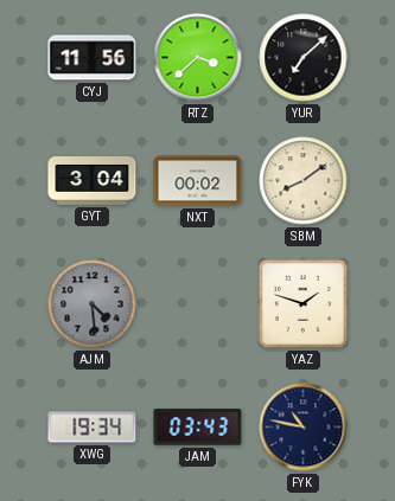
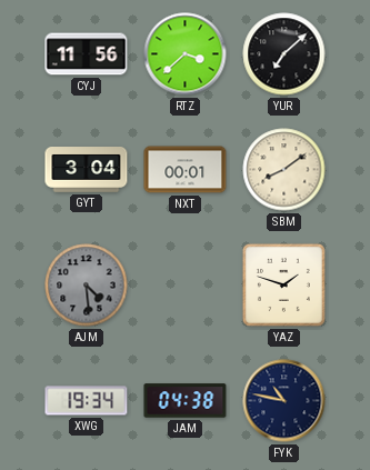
NXT: 00:02 -> 00:01 (186, 170)
JAM: 03:43 -> 04:38 (186, 401)
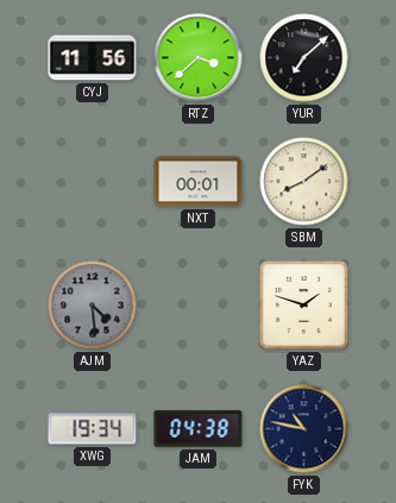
GYT: 3:04 -> none (87, 170)
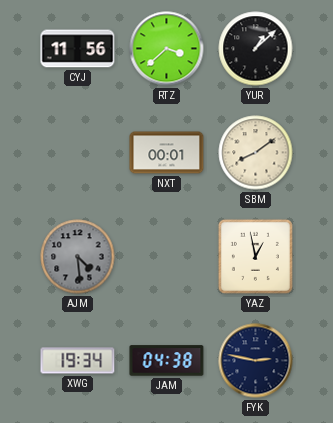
YUR: 7:08 -> 1:08 (256, 49)
YAZ: 1:48 -> 12:58 (255, 256)
FYK: 10:47 -> 2:47 (256, 361)
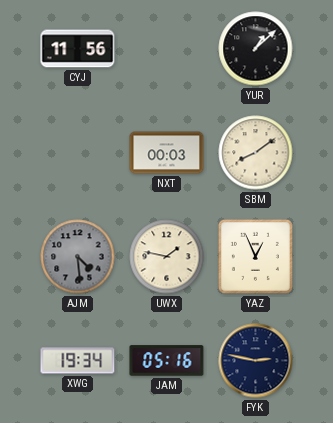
RTZ: 3:38 -> none (167, 49)
NXT: 00:01 -> 00:03 (167, 153)
UWX: none -> 1:47 (167, 257)
YAZ: 12:58 -> 12:56 (255, 256)
JAM: 04:38 -> 05:16 (167, 361)
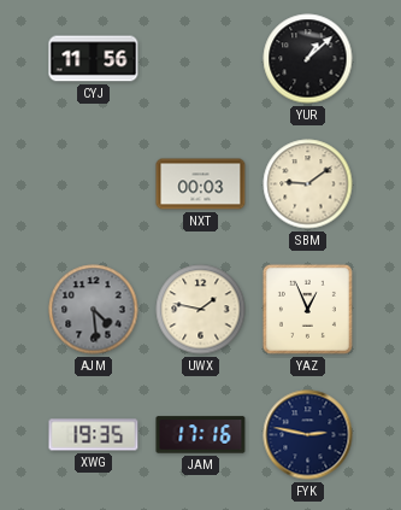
SBM: 8:09 -> 9:09 (308, 184)
XWG: 19:34 -> 19:35 (94, 435)
JAM: 05:16 -> 17:16 (201, 435)
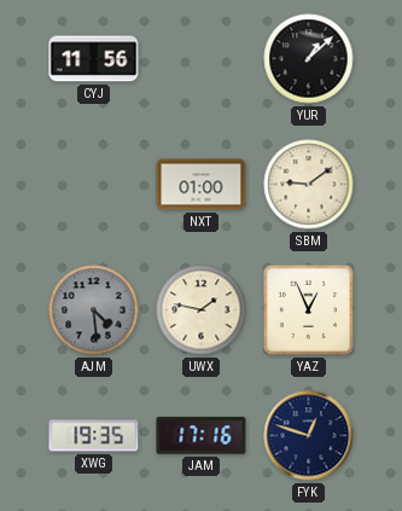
NXT: 00:03 -> 01:00 (202, 185)
FYK: 2:47 -> 12:48 (309, 436)
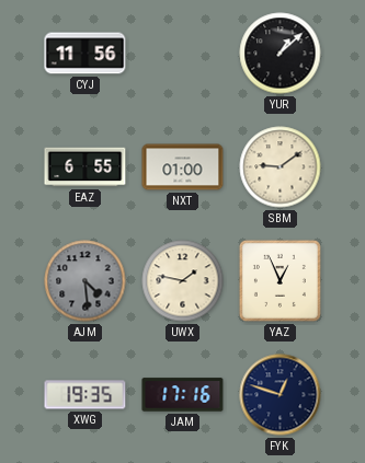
EAZ: none -> 6:55 (85, 167)
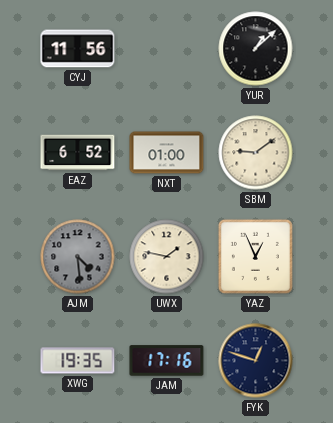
EAZ: 6:55 -> 6:52 (78, 153)
